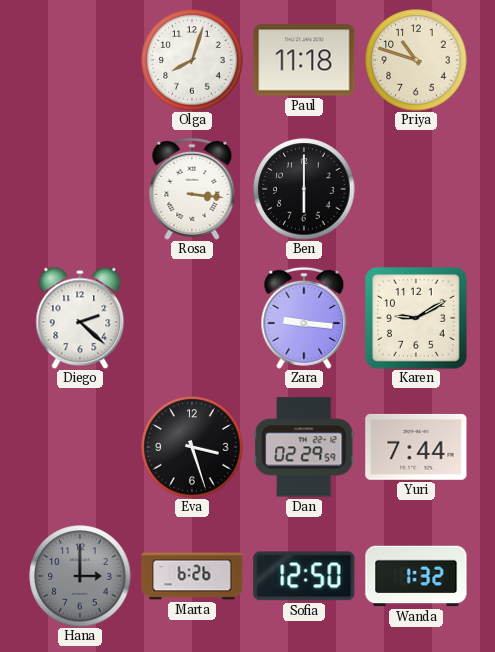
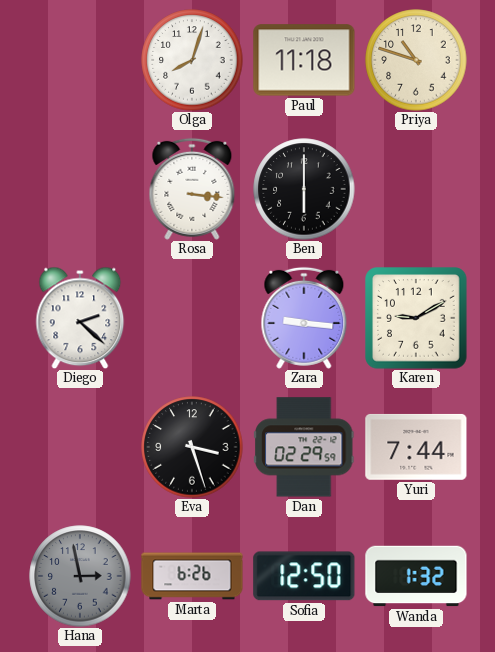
Hana: 3:00 -> 2:58 (80, 576)
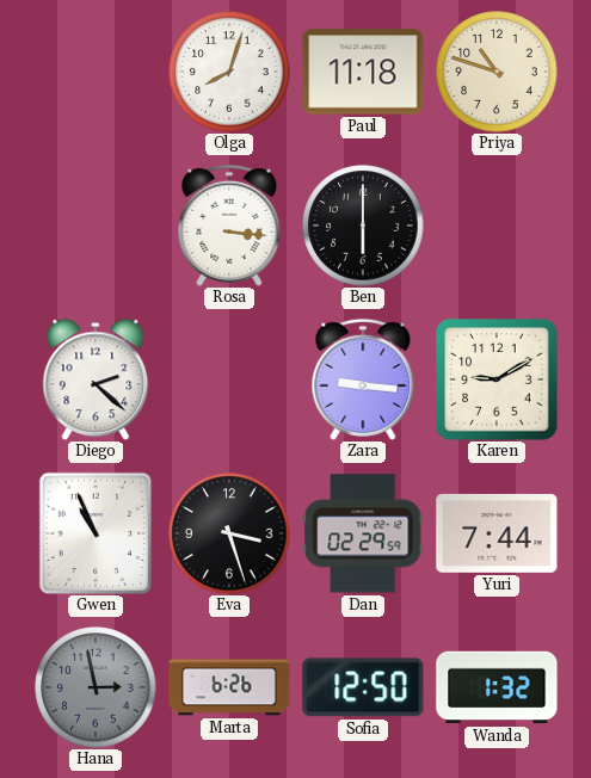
Gwen: none -> 10:56 (96, 532)
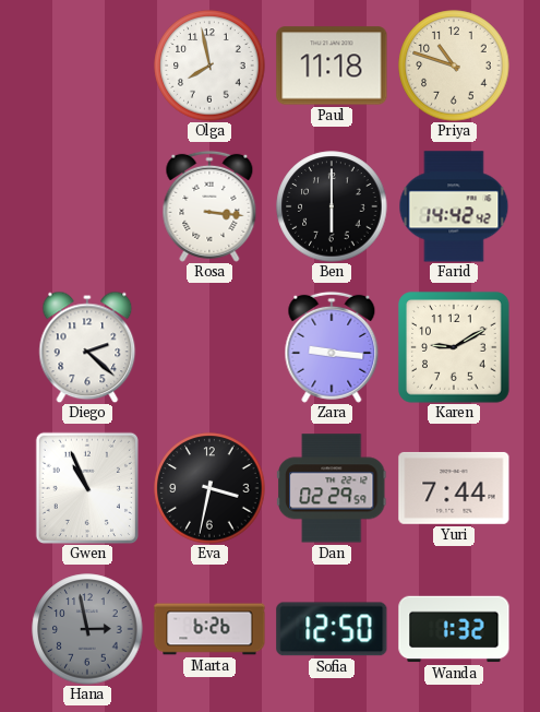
Olga: 8:03 -> 7:58 (209, 66)
Farid: none -> 14:42 (454, 206)
Eva: 3:27 -> 3:32 (209, 488)
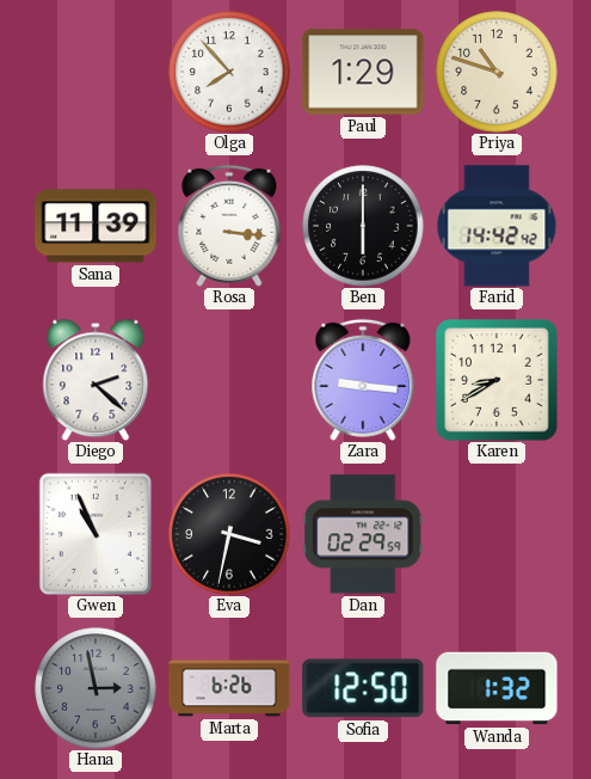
Olga: 7:58 -> 7:53 (229, 72)
Paul: 11:18 -> 1:29 (363, 72)
Sana: none -> 11:39 (96, 226)
Karen: 9:10 -> 8:40 (497, 380)
Yuri: 7:44 -> none (454, 488)
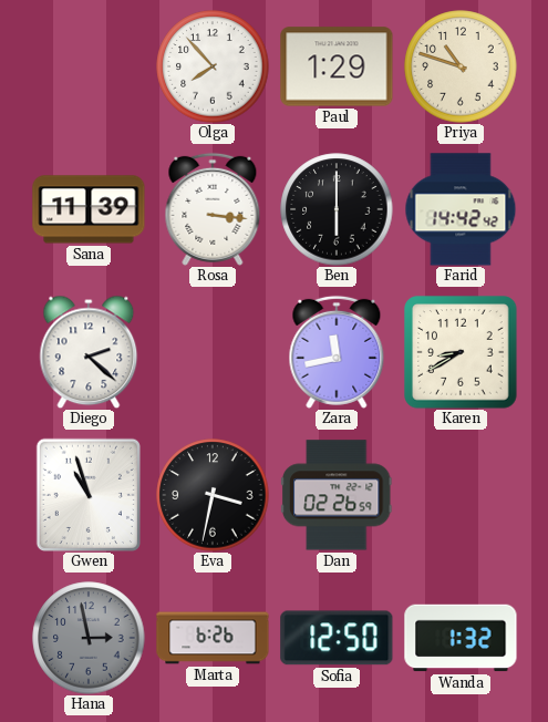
Zara: 9:16 -> 11:43 (337, 352)
Gwen: 10:56 -> 10:57 (89, 494)
Dan: 02:29 -> 02:26 (337, 495)
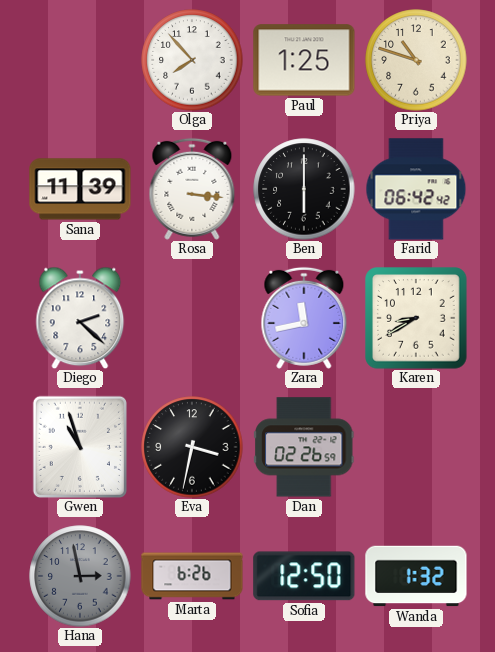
Paul: 1:29 -> 1:25 (304, 60)
Farid: 14:42 -> 06:42 (416, 189)
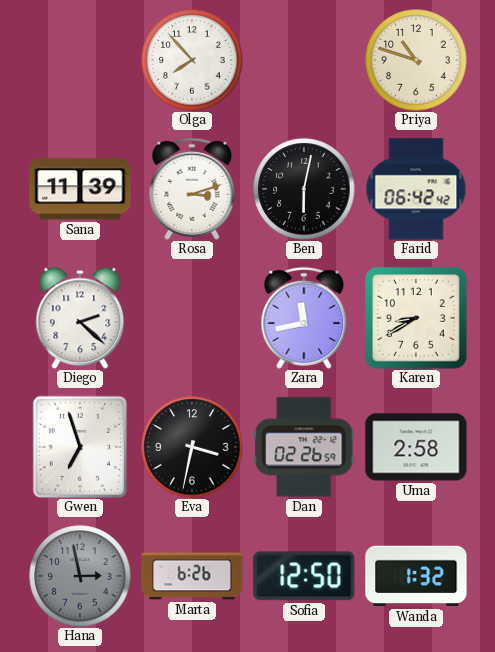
Paul: 1:25 -> none (304, 60)
Rosa: 3:16 -> 3:12 (192, 189)
Ben: 6:00 -> 6:02 (304, 189)
Gwen: 10:57 -> 6:57 (80, 446)
Uma: none -> 2:58 (416, 447)
